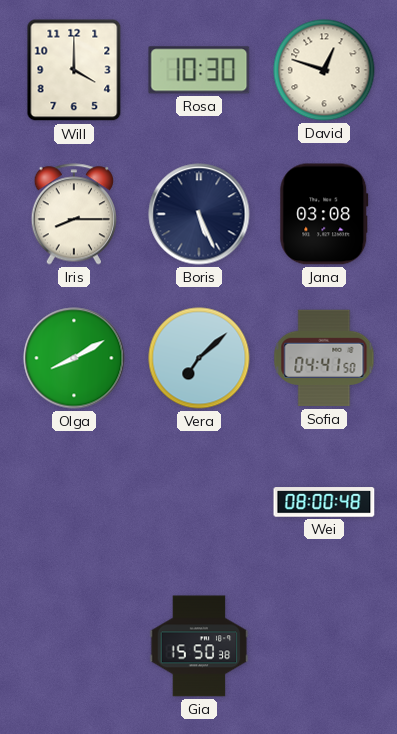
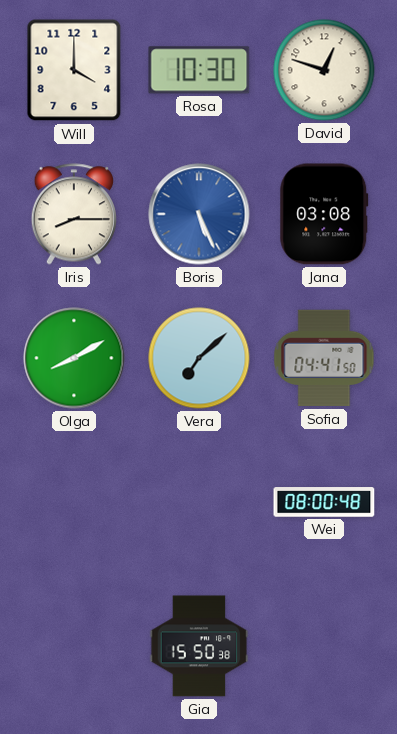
Boris dial: navy -> blue (199, 214)
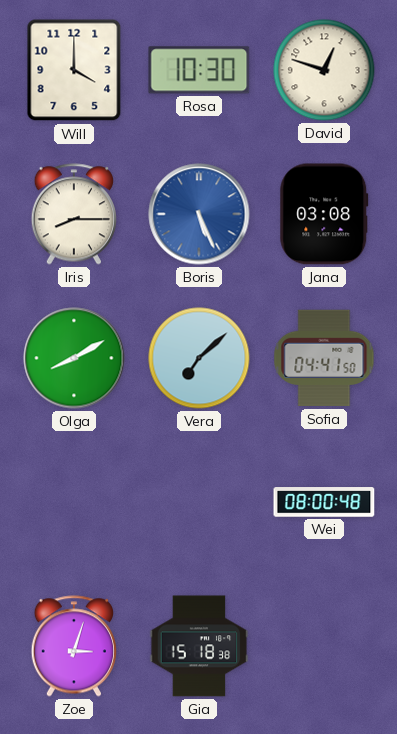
Zoe: none -> 3:03 (73, 646)
Gia: 15:50 -> 15:18 (199, 646)
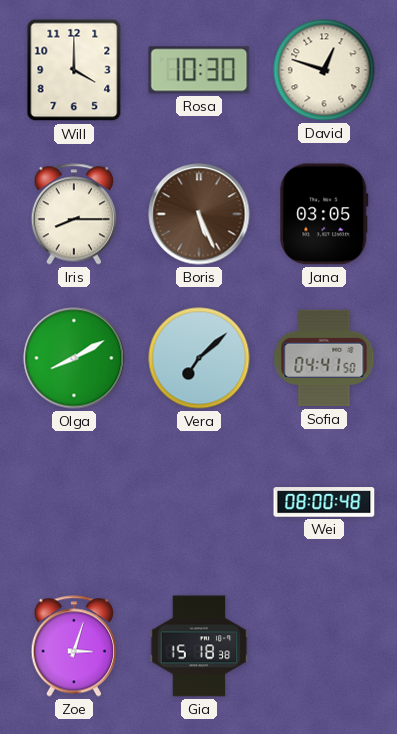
Boris dial: blue -> brown (199, 214)
Jana: 03:08 -> 03:05 (324, 214)
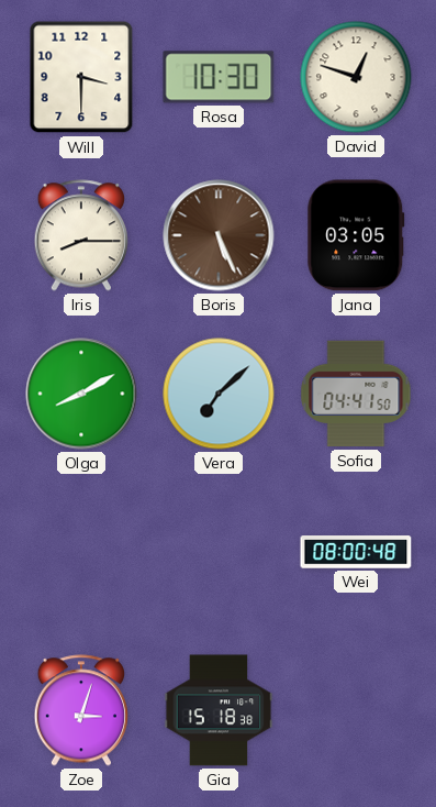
Will: 4:00 -> 3:30 (81, 77)
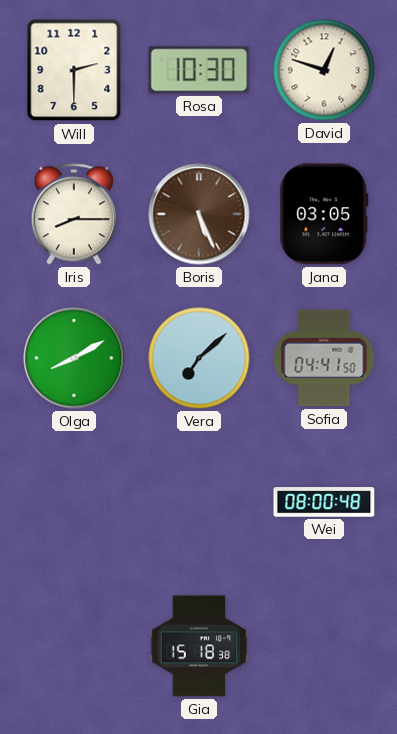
Will: 3:30 -> 2:30 (74, 70)
Zoe: 3:03 -> none (80, 710)
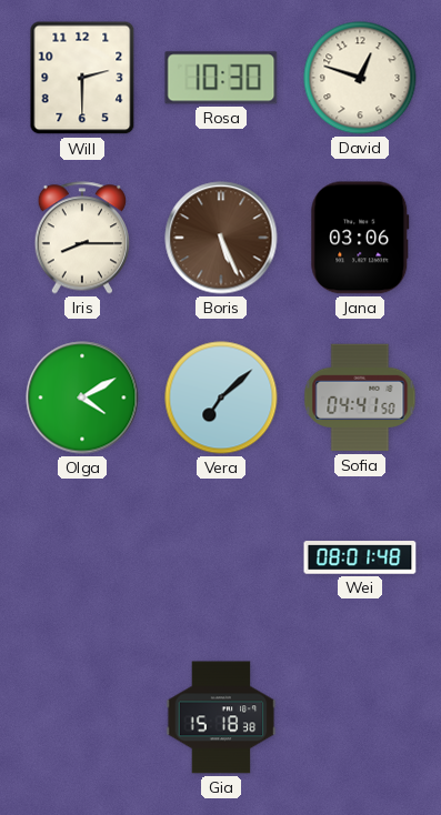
Jana: 03:05 -> 03:06 (360, 238)
Olga: 8:10 -> 4:10 (82, 398)
Wei: 08:00 -> 08:01 (360, 557)
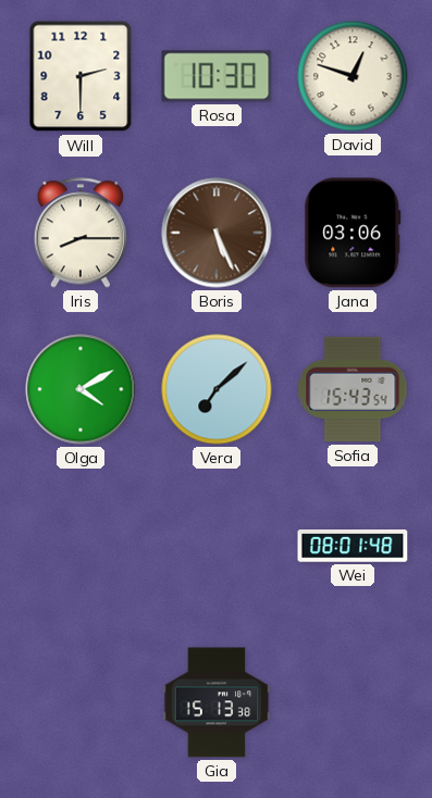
Sofia: 04:41 -> 15:43 (353, 389)
Gia: 15:18 -> 15:13 (217, 702)
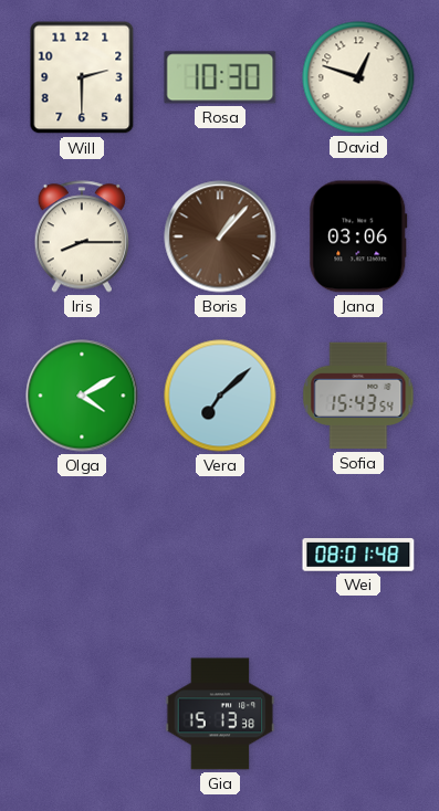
Boris: 5:26 -> 1:07 (220, 236)
